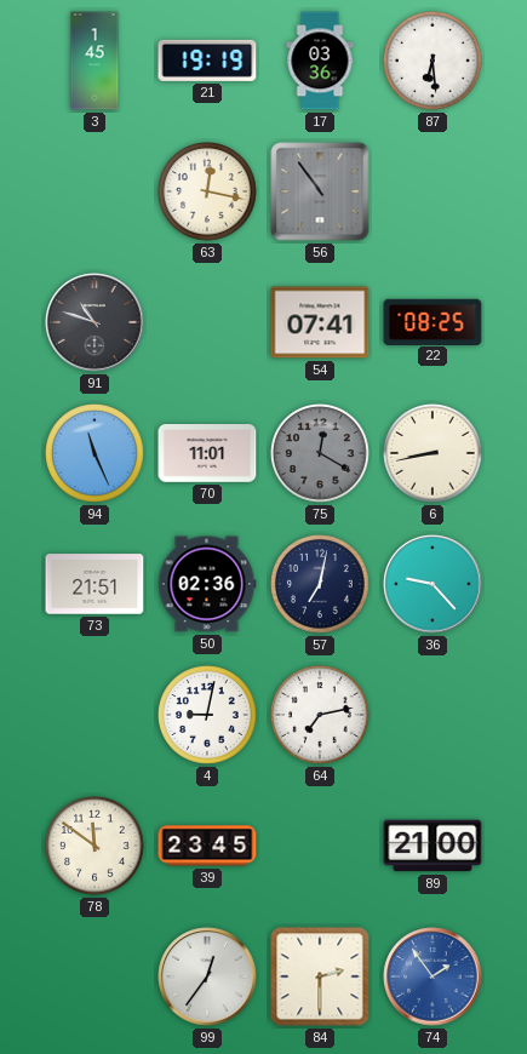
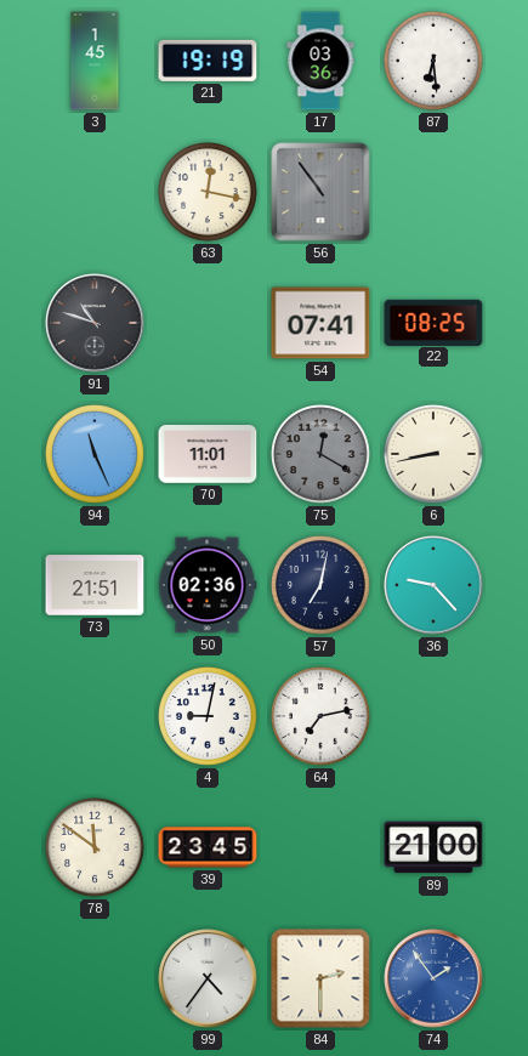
99: 12:36 -> 4:36 (208, 978)
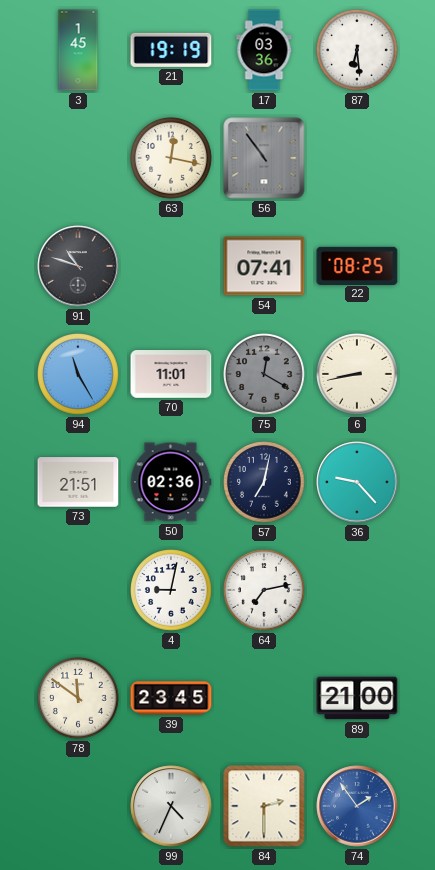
94: 11:26 -> 11:25 (78, 374)
99: 4:36 -> 4:34 (171, 806)
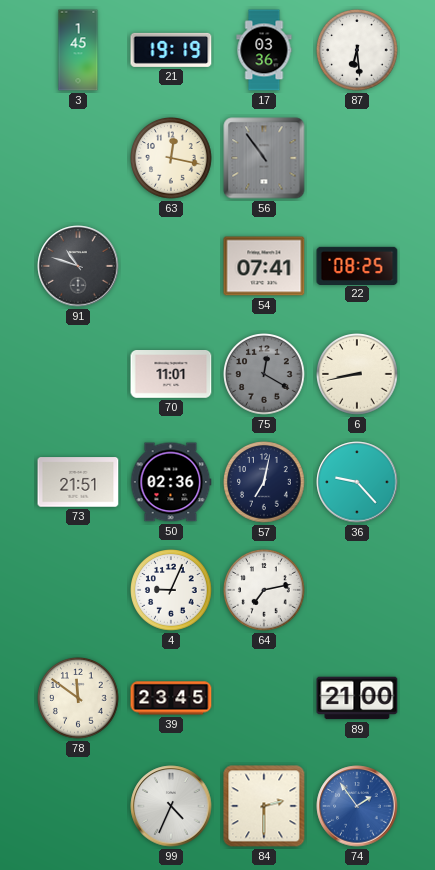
94: 11:25 -> none (78, 374)
4: 9:02 -> 9:04 (171, 590)
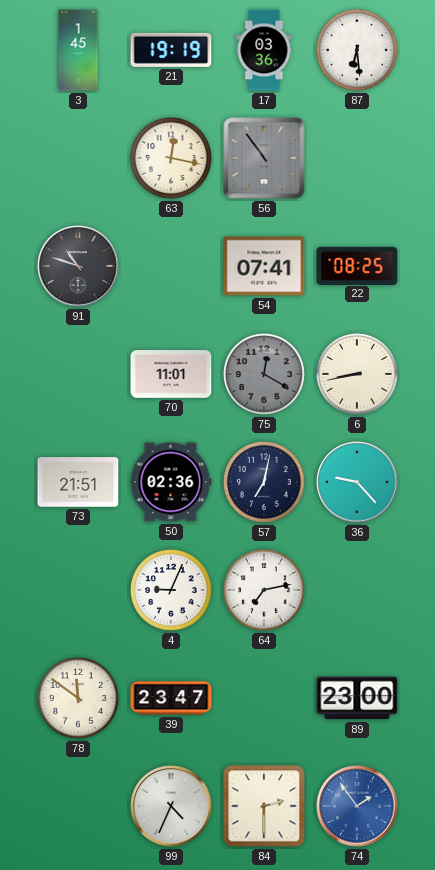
39: 23:45 -> 23:47 (171, 698)
89: 21:00 -> 23:00 (357, 698)
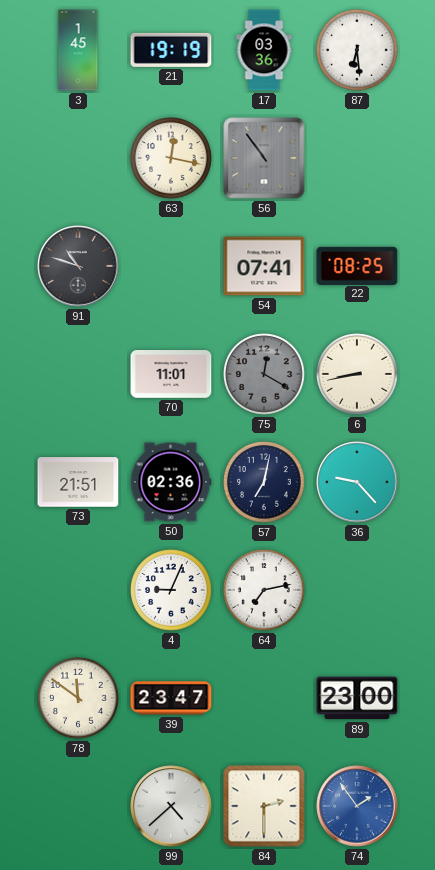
99: 4:34 -> 4:38 (171, 806)
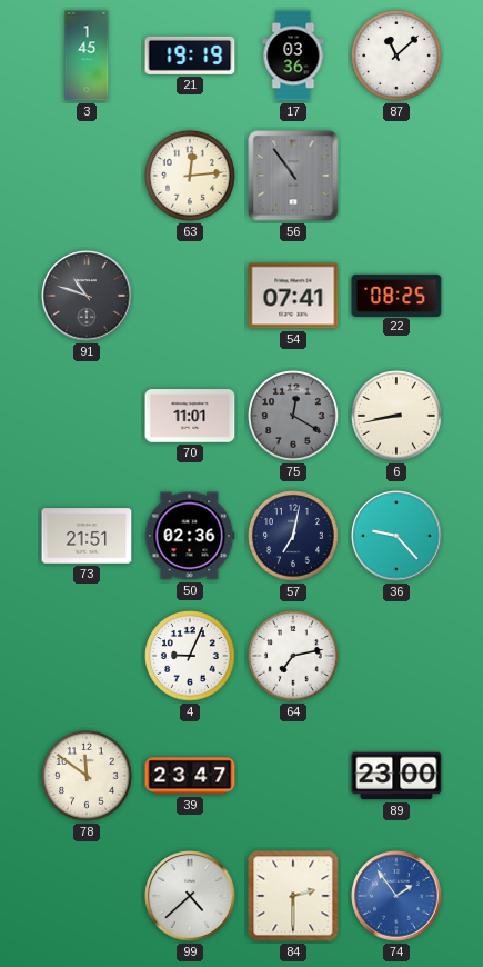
87: 6:29 -> 11:08 (396, 56)
63: 12:17 -> 12:14 (190, 176)
